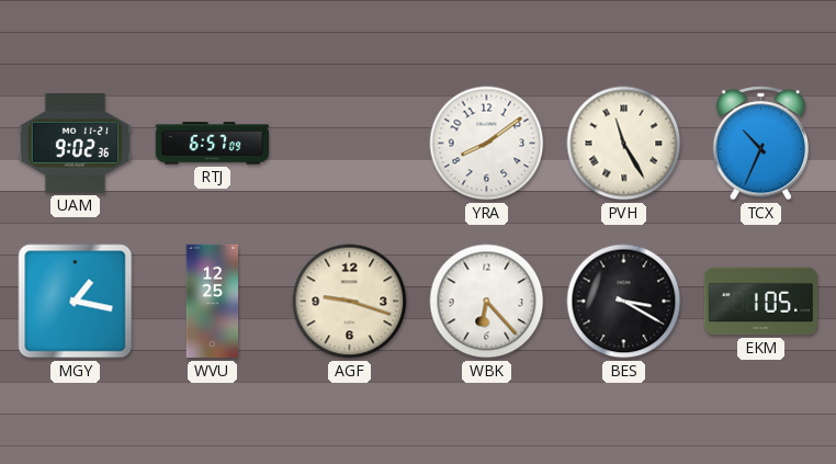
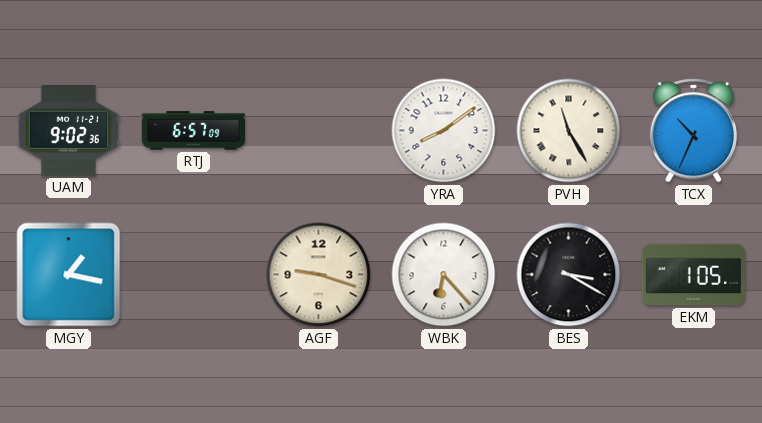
WVU: 12:25 -> none (213, 302)
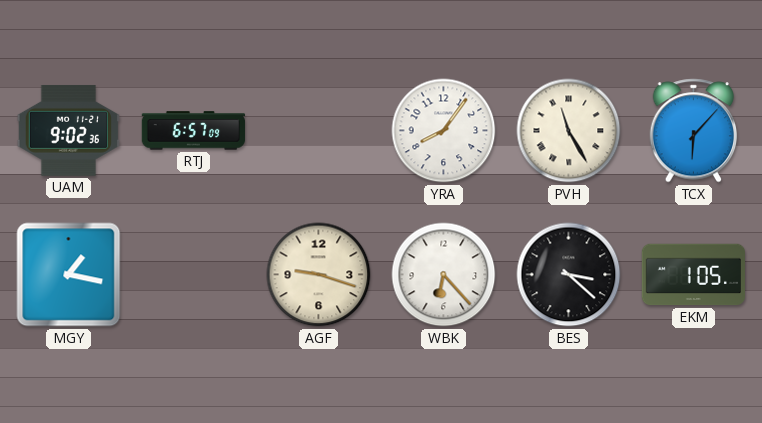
YRA: 8:09 -> 8:06 (444, 131)
TCX: 10:34 -> 6:07 (694, 131)
BES: 3:20 -> 3:22 (569, 275)
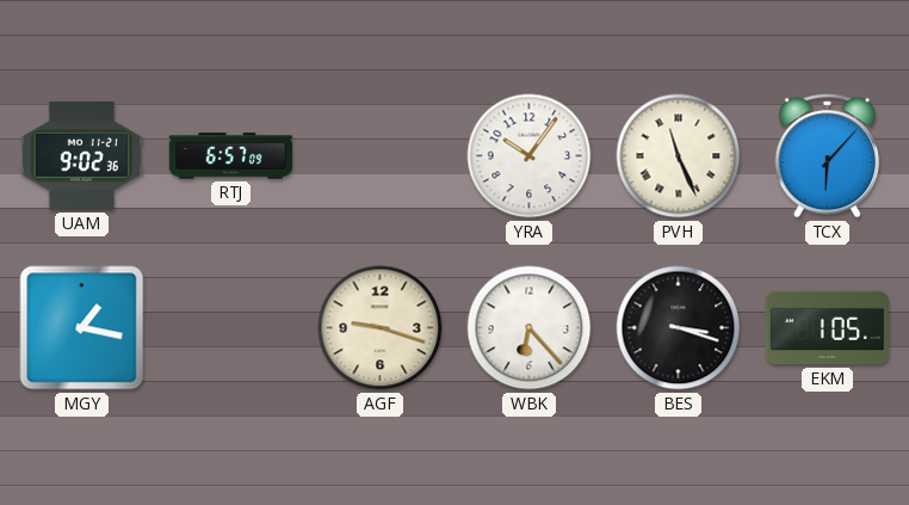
YRA: 8:06 -> 10:06 (530, 156)
PVH: 11:25 -> 11:26 (679, 156)
BES: 3:22 -> 3:18 (679, 328)
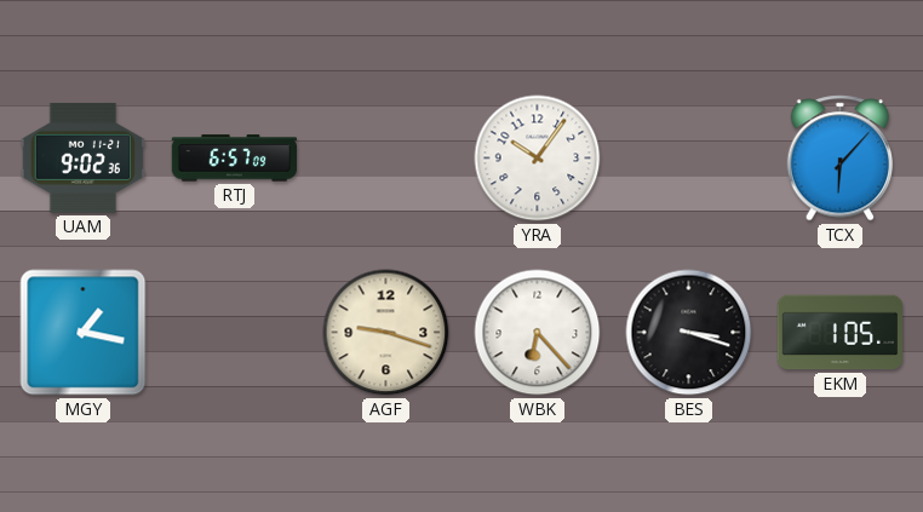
PVH: 11:26 -> none (679, 156)
